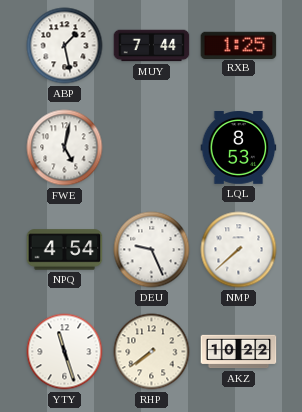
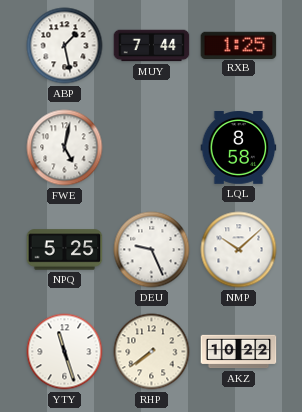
LQL: 8:53 -> 8:58 (239, 148)
NPQ: 4:54 -> 5:25 (65, 250)
NMP: 7:38 -> 10:08 (239, 250)
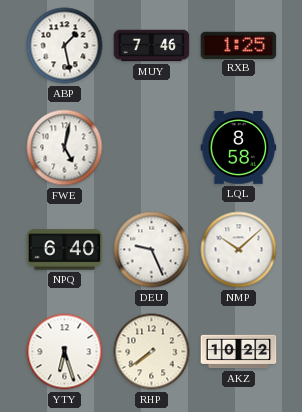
MUY: 7:44 -> 7:46 (152, 46)
NPQ: 5:25 -> 6:40 (65, 250)
YTY: 11:27 -> 6:27 (65, 352)
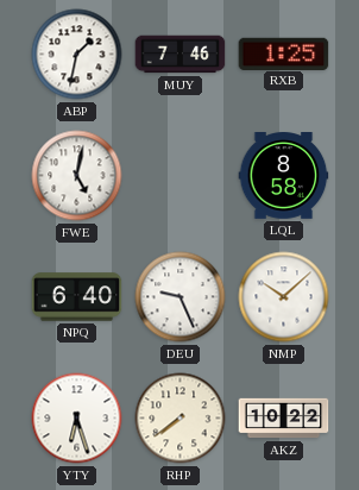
ABP: 1:28 -> 1:32 (77, 55)
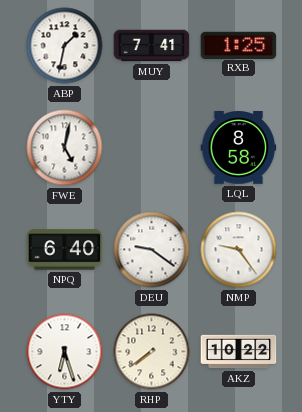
MUY: 7:46 -> 7:41 (152, 46)
DEU: 9:26 -> 9:21 (152, 250)
NMP: 10:08 -> 9:24 (239, 250)
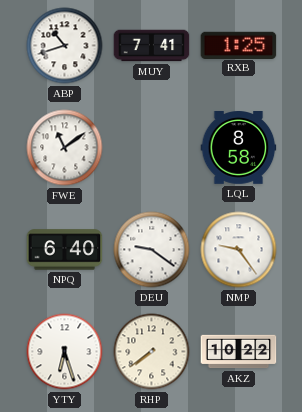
ABP: 1:32 -> 10:42 (65, 46)
FWE: 5:02 -> 11:09 (65, 148)
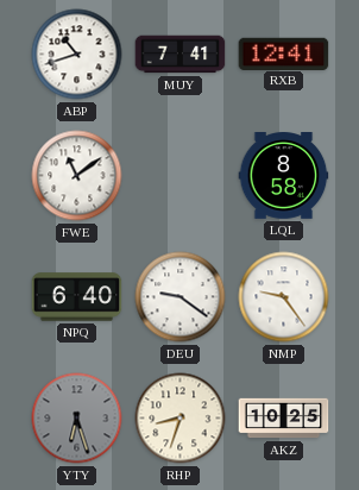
RXB: 1:25 -> 12:41 (284, 54)
YTY dial: white -> grey (77, 419)
RHP: 7:39 -> 8:33 (181, 419)
AKZ: 10:22 -> 10:25 (284, 419)
